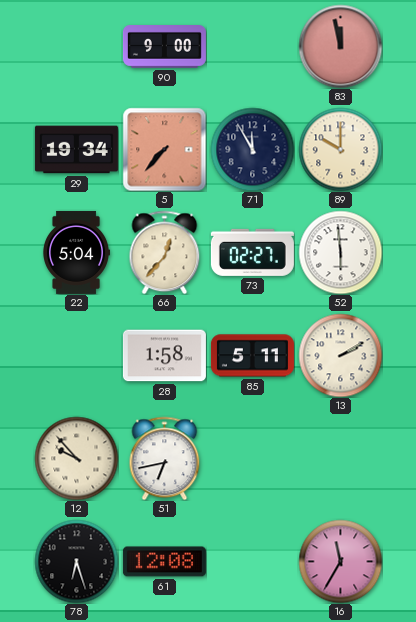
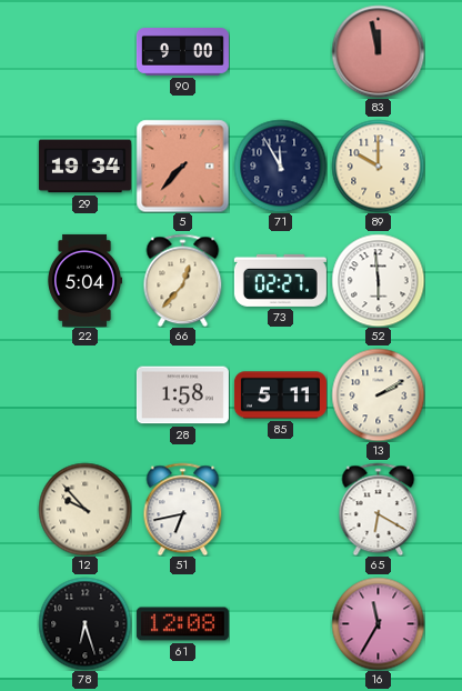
65: none -> 6:20 (379, 509)
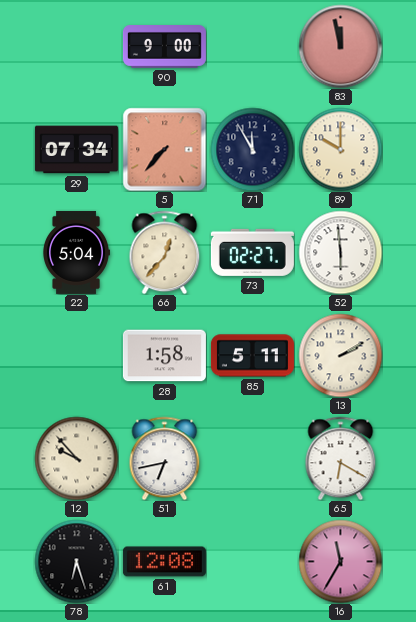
29: 19:34 -> 07:34 (76, 150)
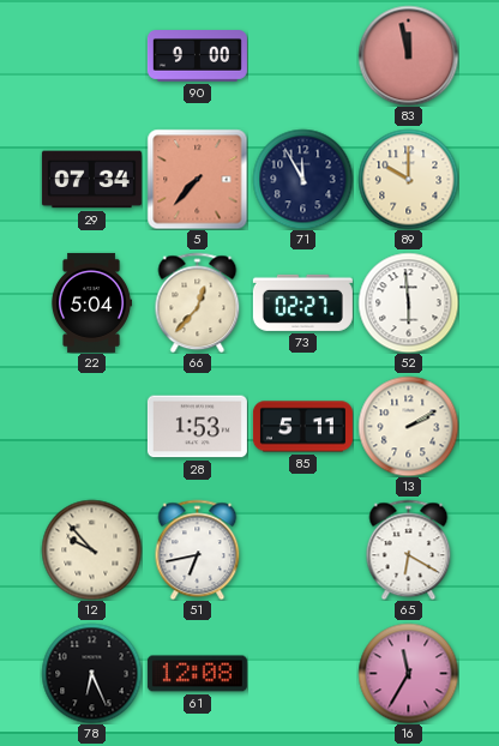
28: 1:58 -> 1:53 (197, 427)
78: 6:27 -> 6:26 (91, 673)
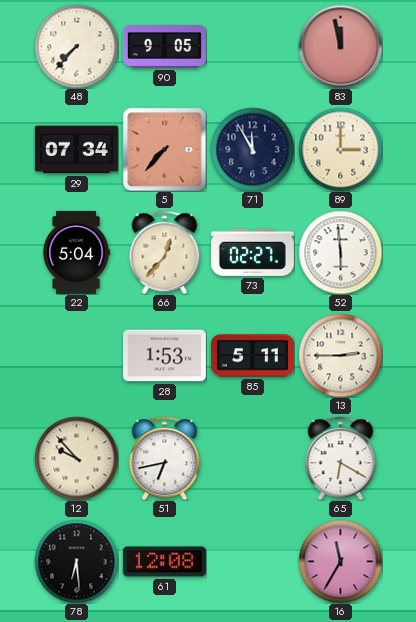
48: none -> 7:37 (76, 46)
90: 9:00 -> 9:05 (164, 47)
89: 10:00 -> 3:00 (340, 149)
13: 2:10 -> 2:45 (340, 355)
78: 6:26 -> 6:29 (76, 561)
